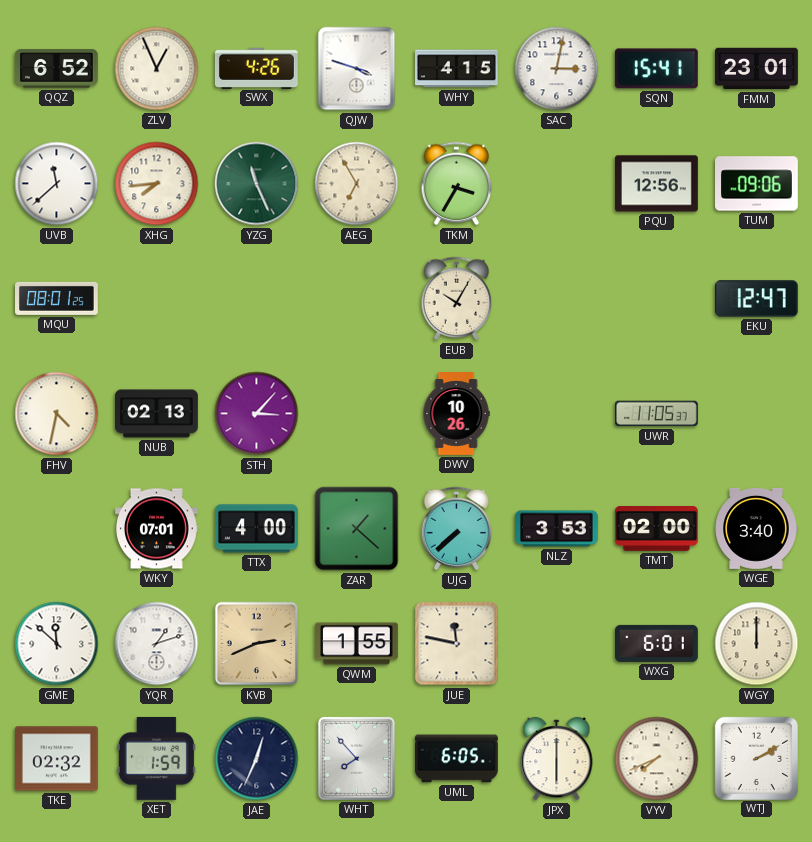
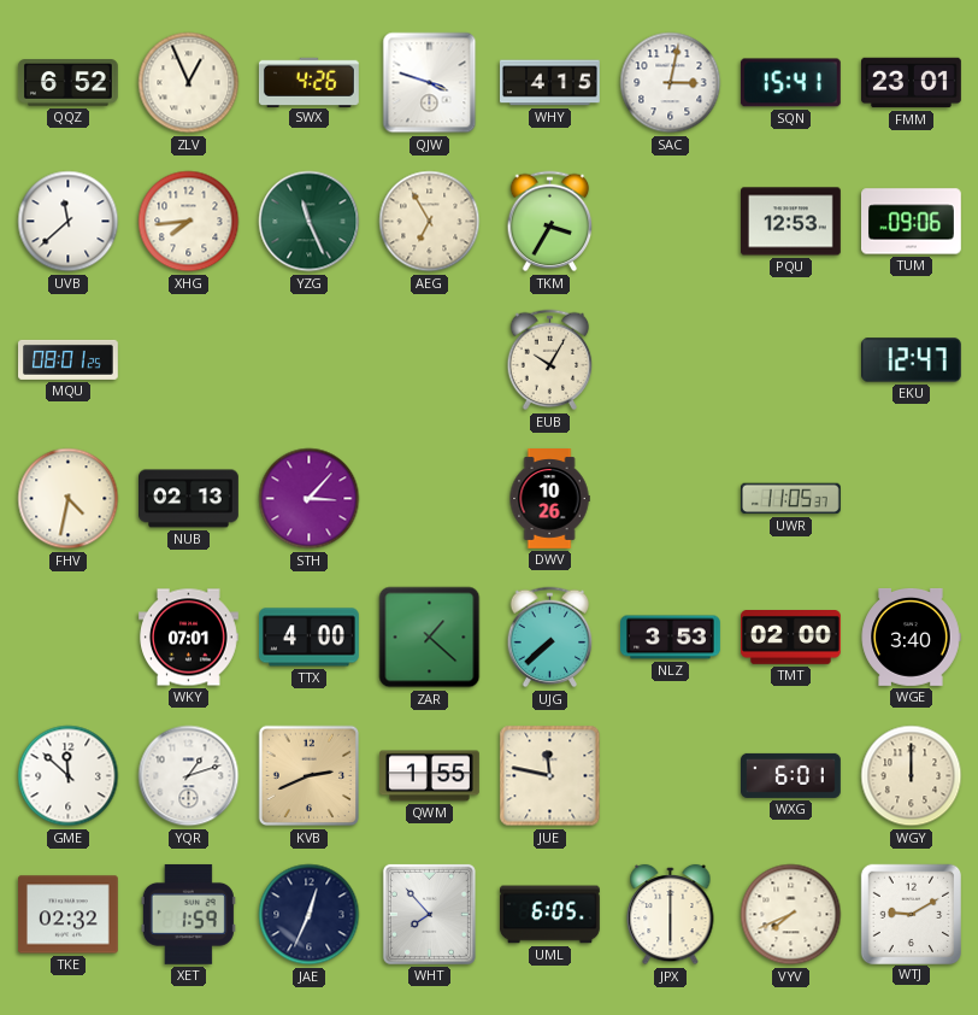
PQU: 12:56 -> 12:53 (791, 222)
WTJ: 2:10 -> 9:10 (911, 914)
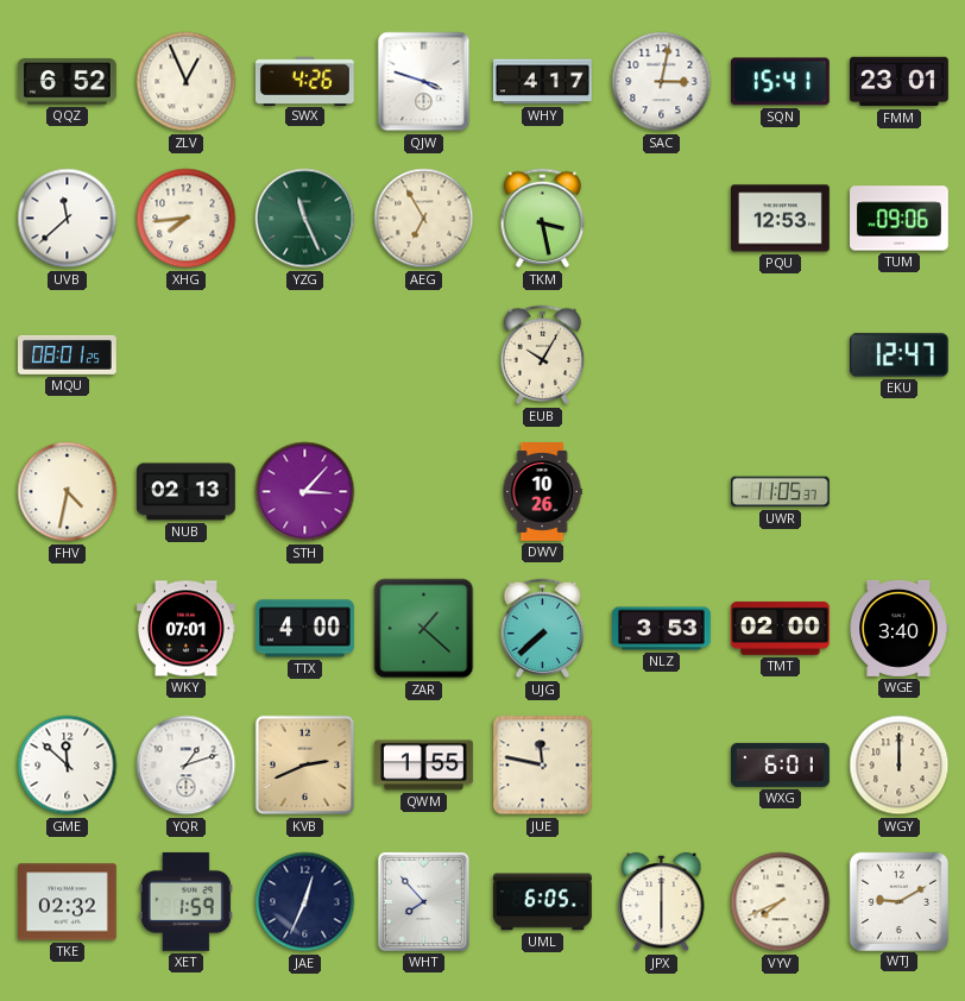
WHY: 4:15 -> 4:17 (543, 82)
TKM: 3:35 -> 3:28 (543, 219)
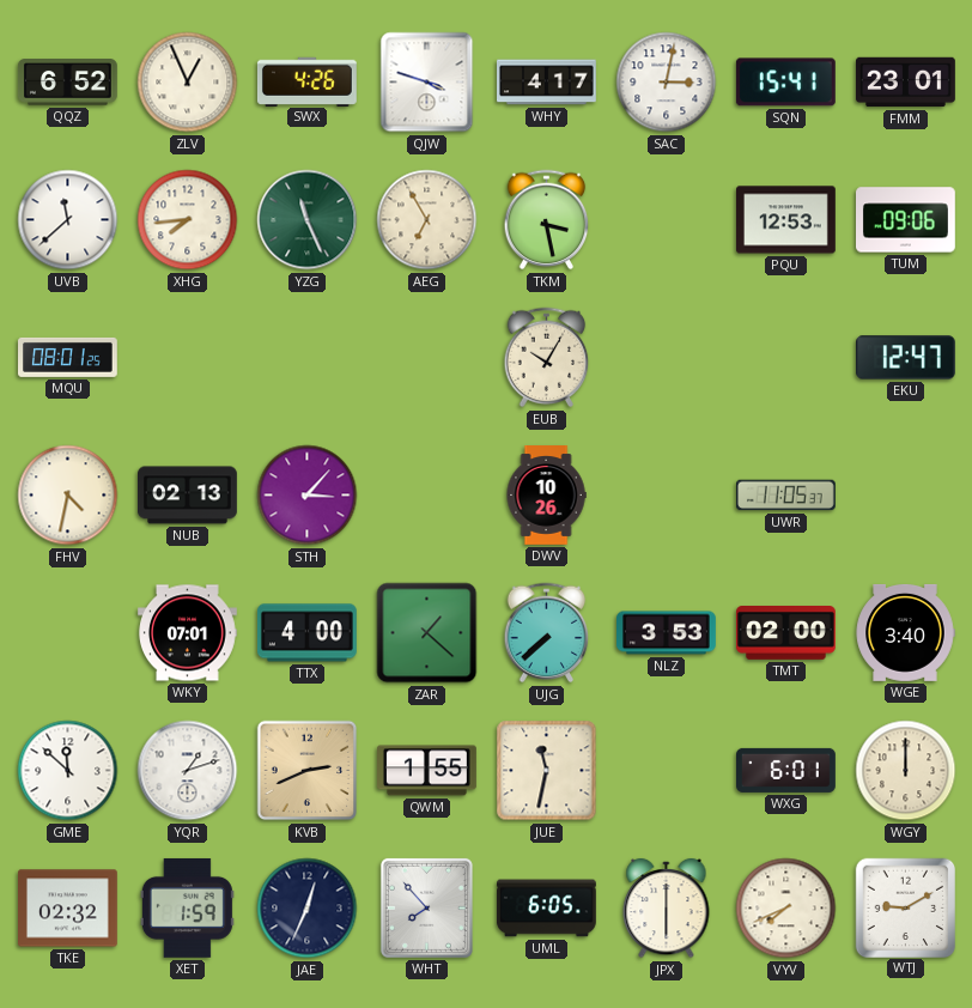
JUE: 11:47 -> 11:32 (547, 771)
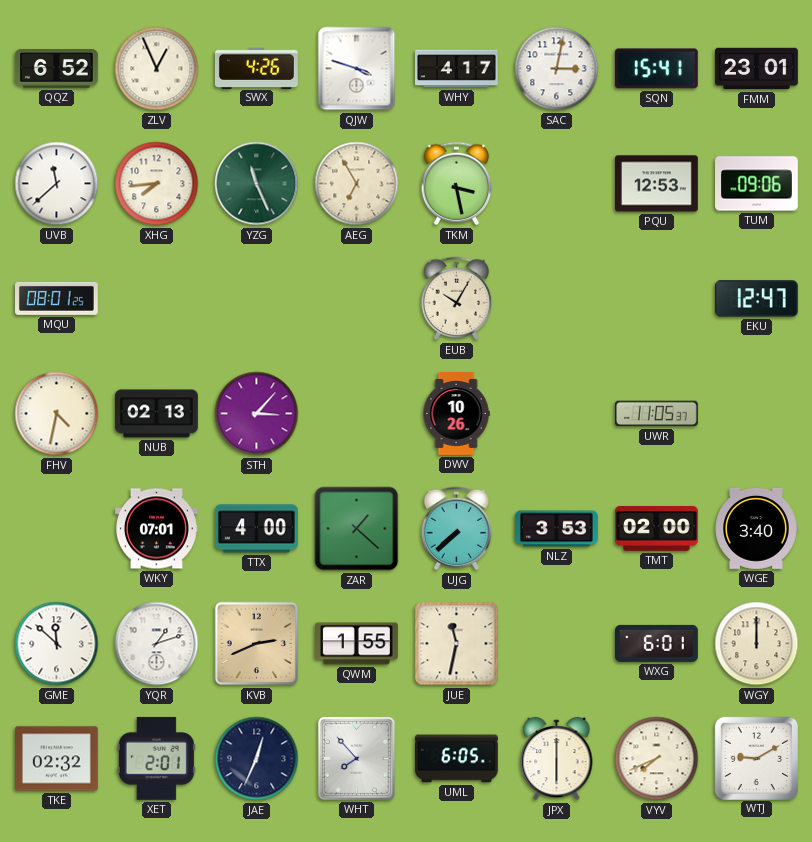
XET: 1:59 -> 2:01 (156, 758)
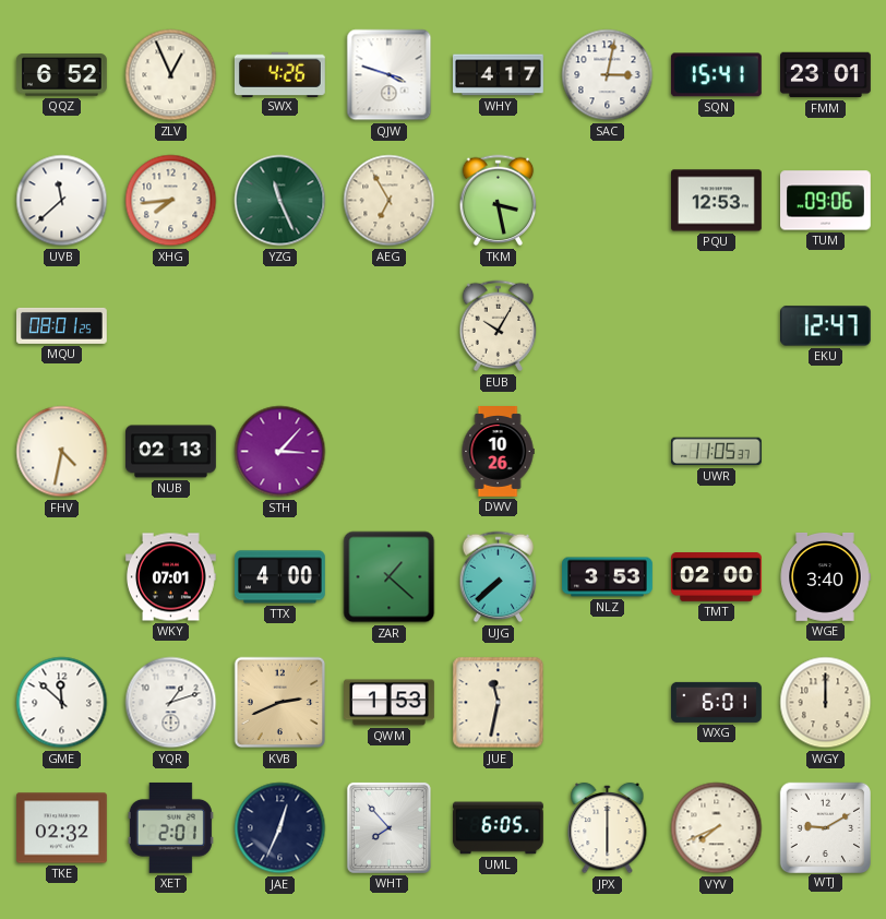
QWM: 1:55 -> 1:53 (390, 703)
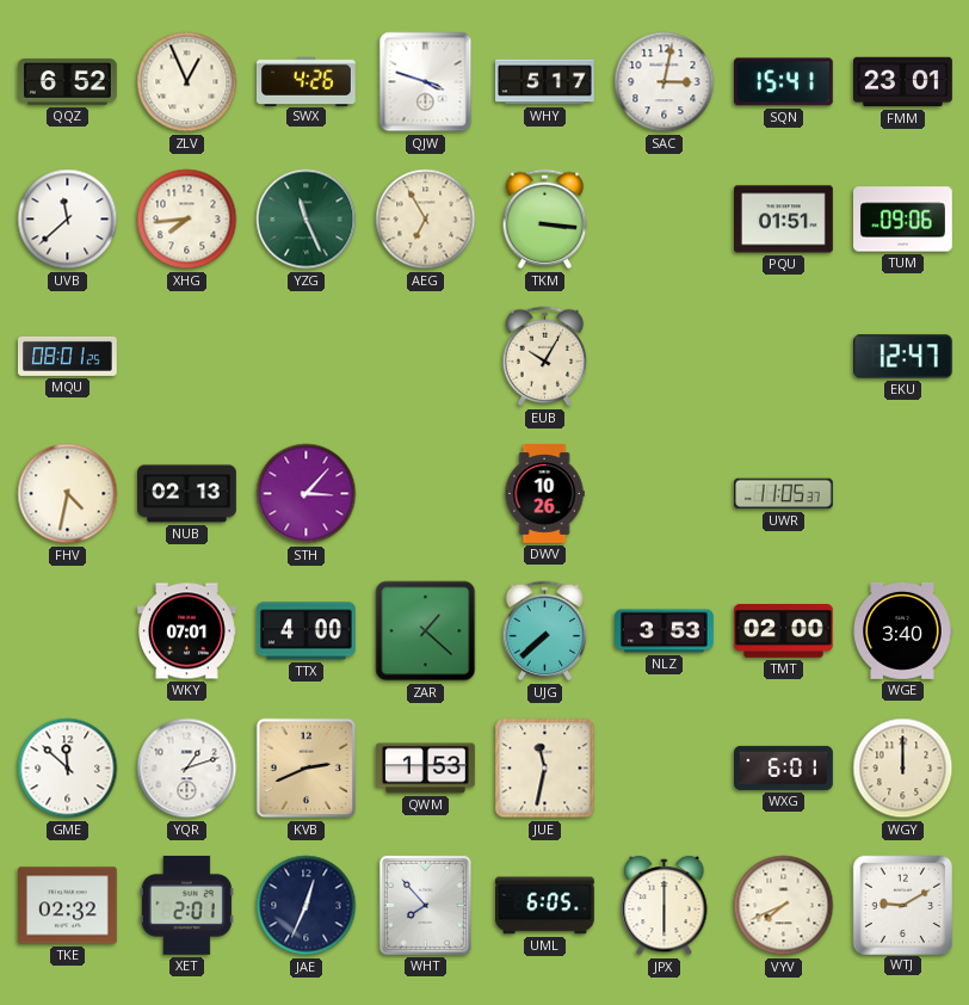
WHY: 4:17 -> 5:17 (545, 82)
TKM: 3:28 -> 3:16 (545, 220)
PQU: 12:53 -> 01:51 (784, 220)
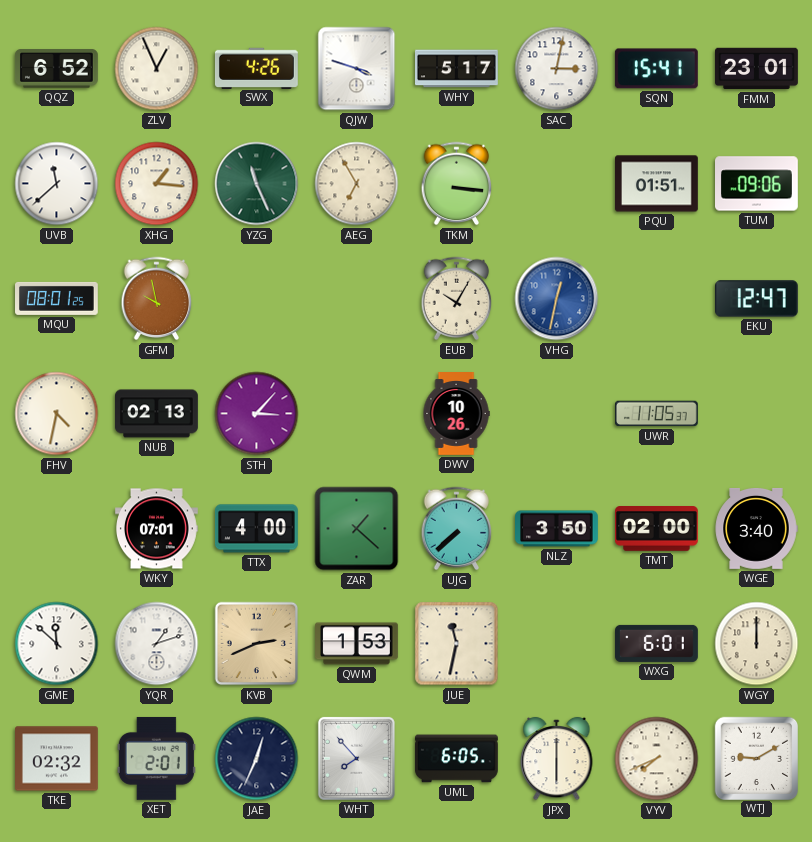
XHG: 7:44 -> 1:16 (157, 184)
GFM: none -> 9:58 (157, 299)
VHG: none -> 12:32 (557, 299)
NLZ: 3:53 -> 3:50 (557, 529)
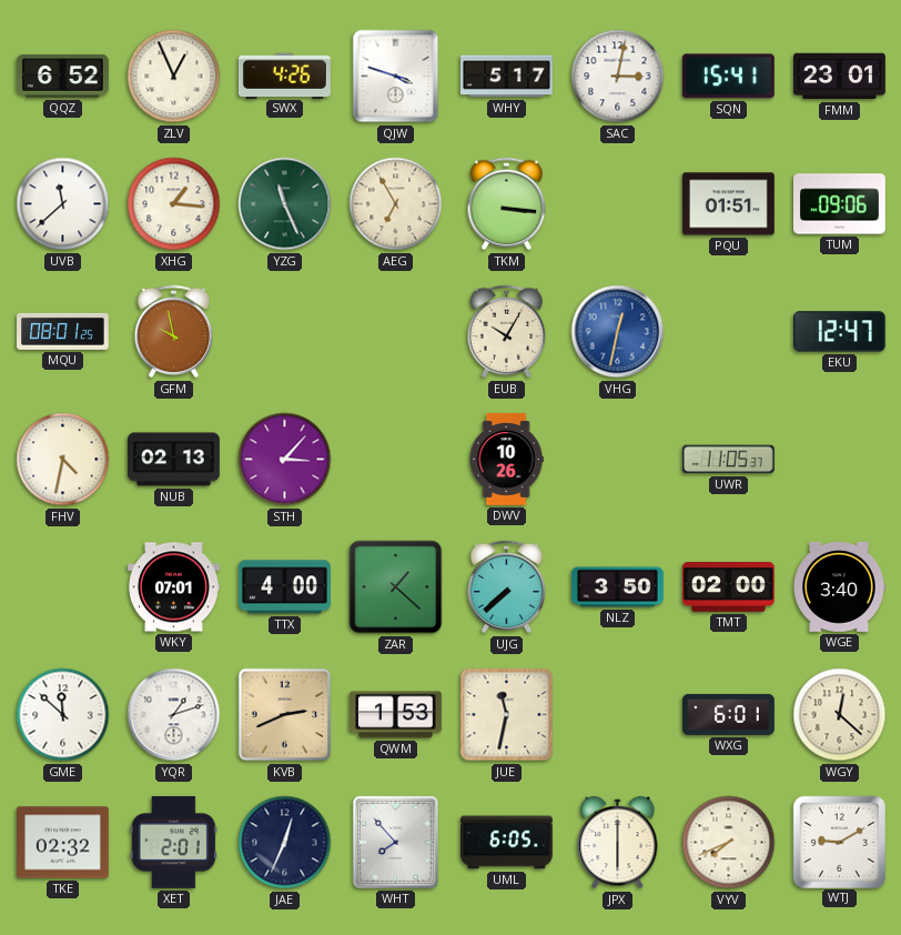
WGY: 12:00 -> 12:22 (840, 715)
